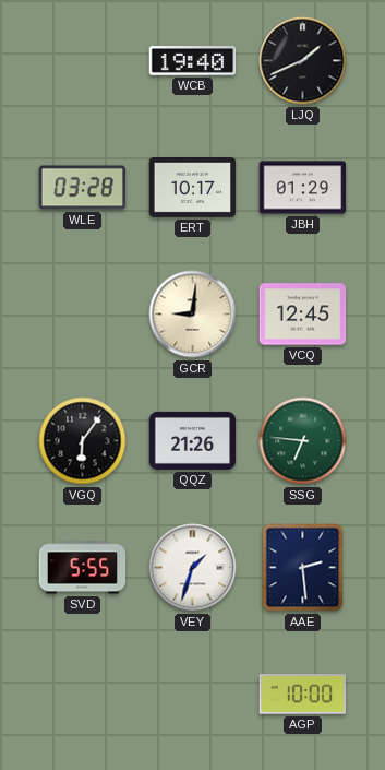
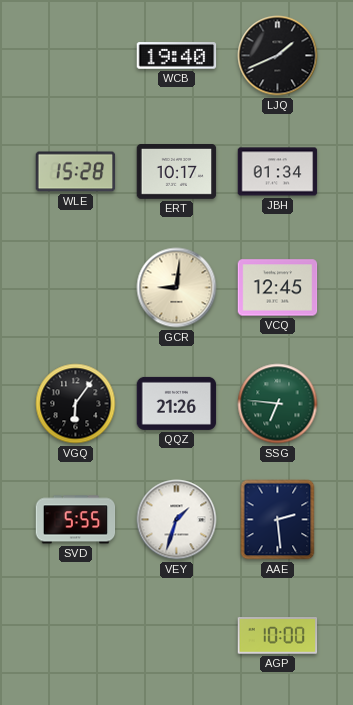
WLE: 03:28 -> 15:28 (76, 172)
JBH: 01:29 -> 01:34 (278, 172)
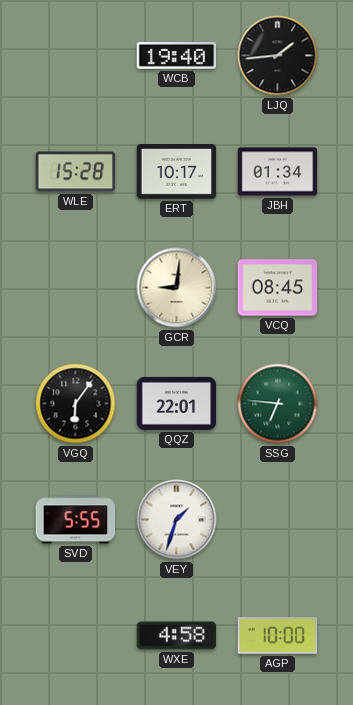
LJQ: 1:41 -> 1:44 (278, 56)
VCQ: 12:45 -> 08:45 (278, 288)
QQZ: 21:26 -> 22:01 (177, 403)
AAE: 2:29 -> none (278, 520)
WXE: none -> 4:58 (177, 636)
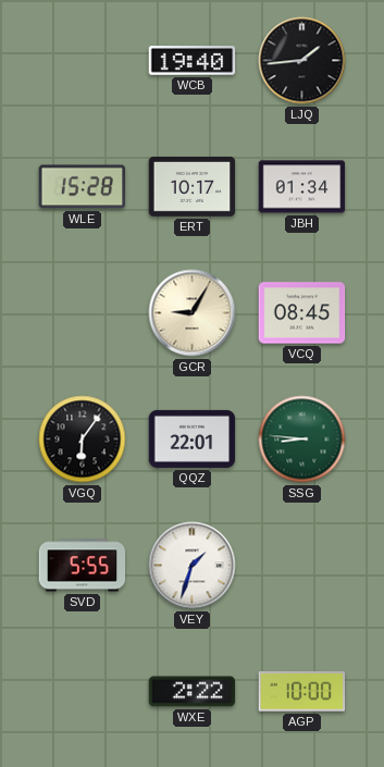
GCR: 9:01 -> 9:05 (193, 313)
SSG: 6:46 -> 8:46 (302, 440)
WXE: 4:58 -> 2:22 (193, 692)
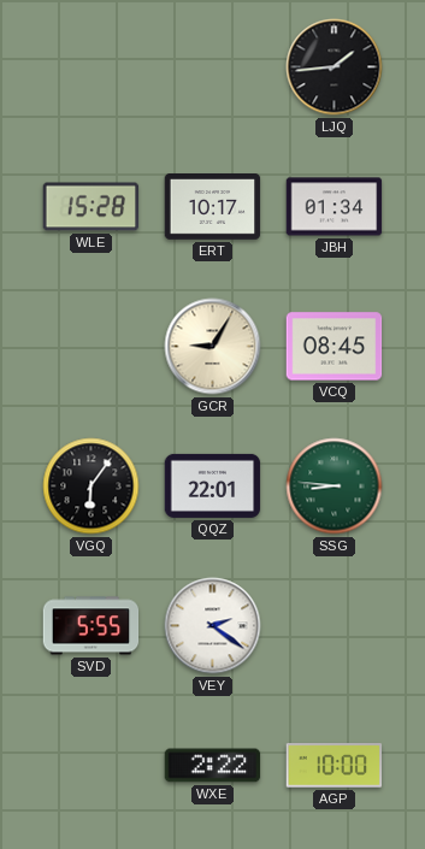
WCB: 19:40 -> none (193, 61)
VEY: 1:33 -> 2:21 (213, 626)
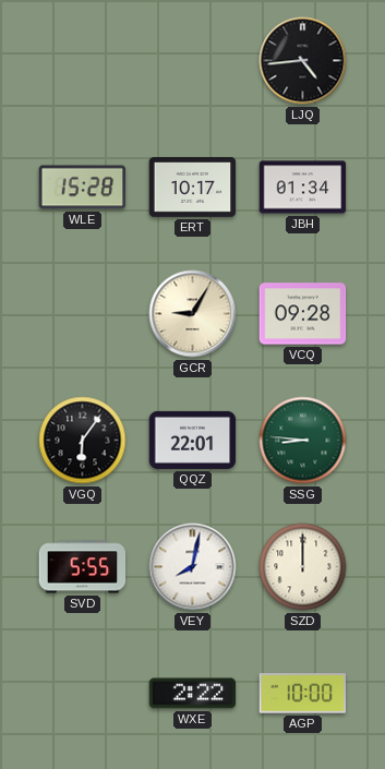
LJQ: 1:44 -> 4:44 (303, 61)
VCQ: 08:45 -> 09:28 (303, 314)
VEY: 2:21 -> 8:02 (193, 567)
SZD: none -> 12:00 (303, 567)
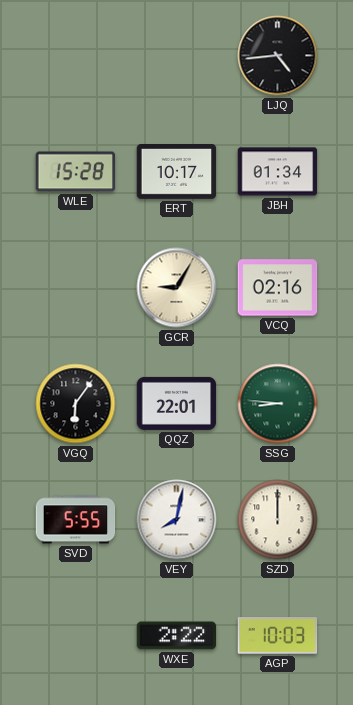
VCQ: 09:28 -> 02:16 (278, 288)
AGP: 10:00 -> 10:03 (278, 636)
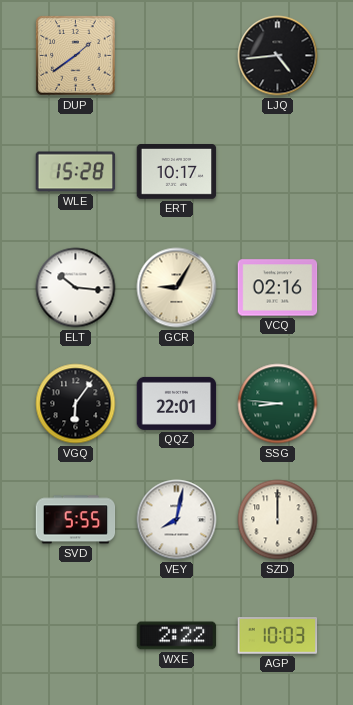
DUP: none -> 1:39 (76, 56)
JBH: 01:34 -> none (278, 172)
ELT: none -> 10:16 (76, 288)
